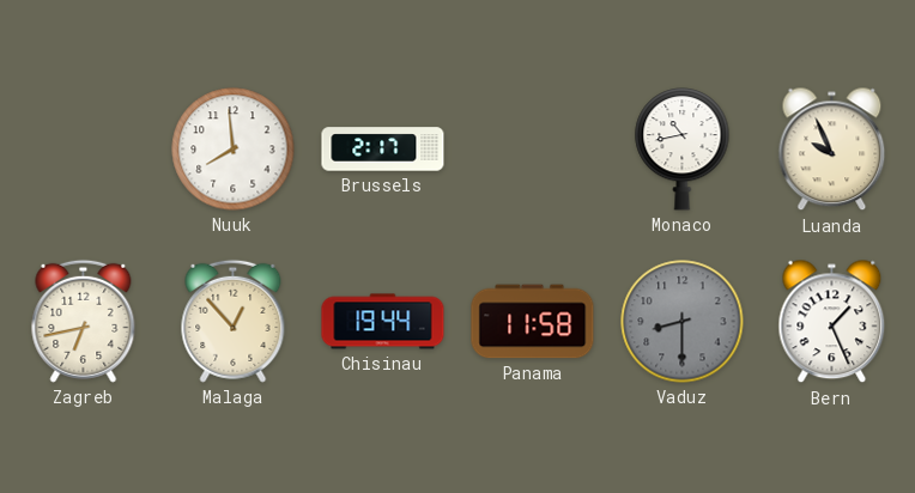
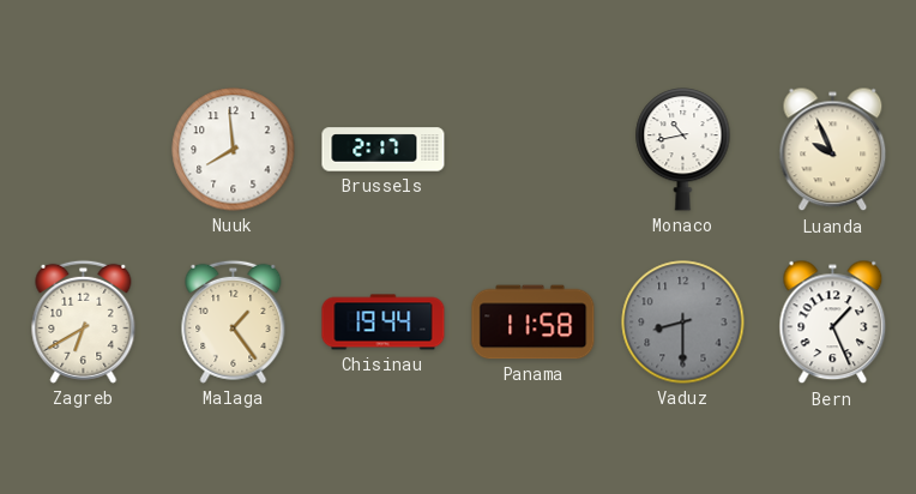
Zagreb: 6:43 -> 6:40 (84, 321)
Malaga: 12:53 -> 1:24 (234, 321)
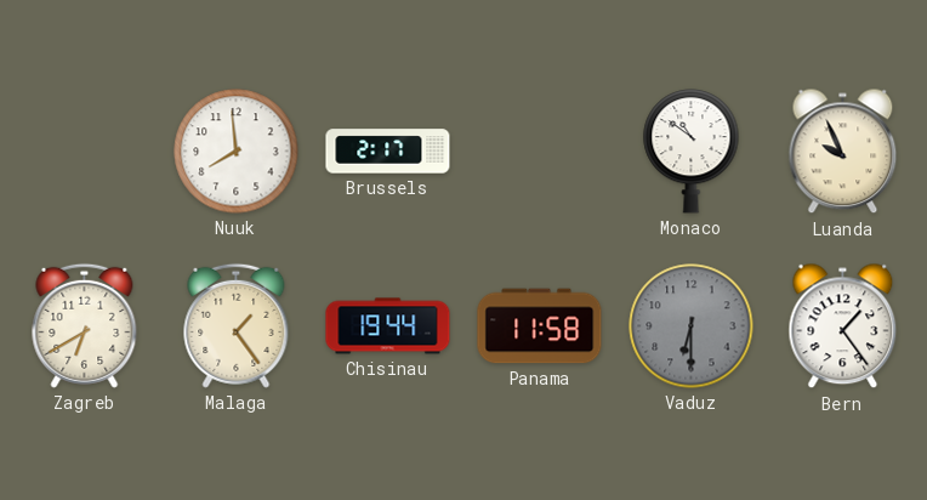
Monaco: 10:43 -> 10:51 (692, 152)
Vaduz: 8:30 -> 6:30 (692, 326)
Bern: 1:26 -> 1:24 (843, 326)
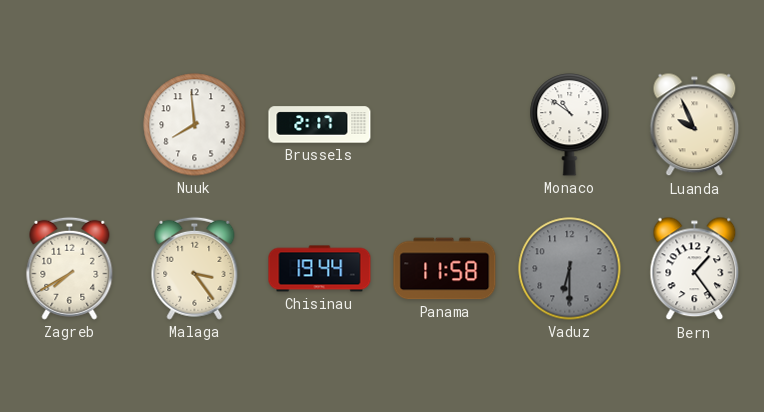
Zagreb: 6:40 -> 7:40 (70, 268)
Malaga: 1:24 -> 3:24 (195, 268)
